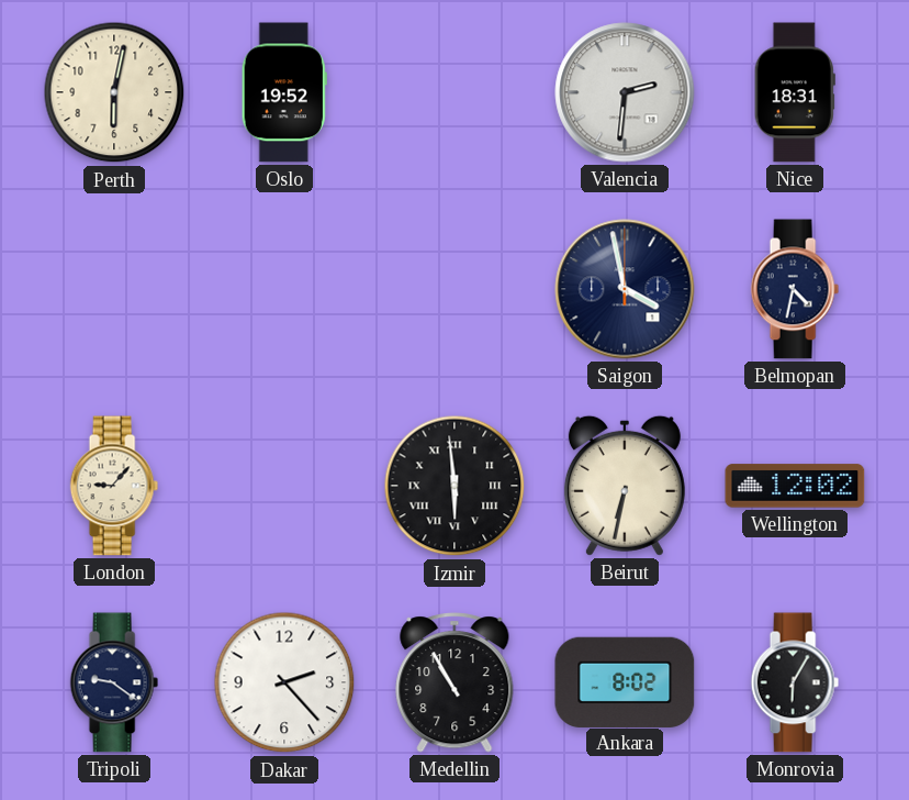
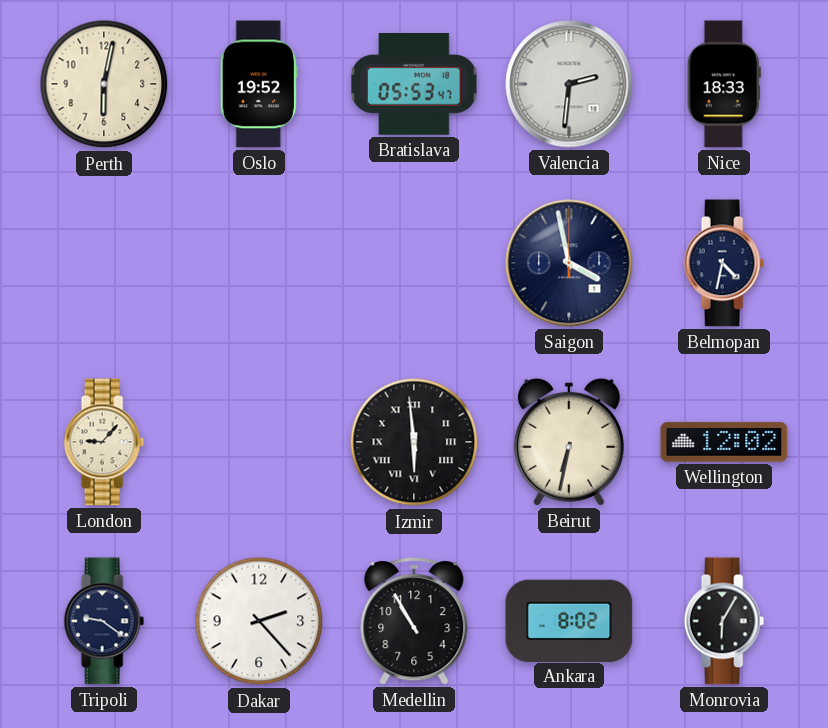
Bratislava: none -> 05:53 (414, 85)
Nice: 18:31 -> 18:33 (724, 84)
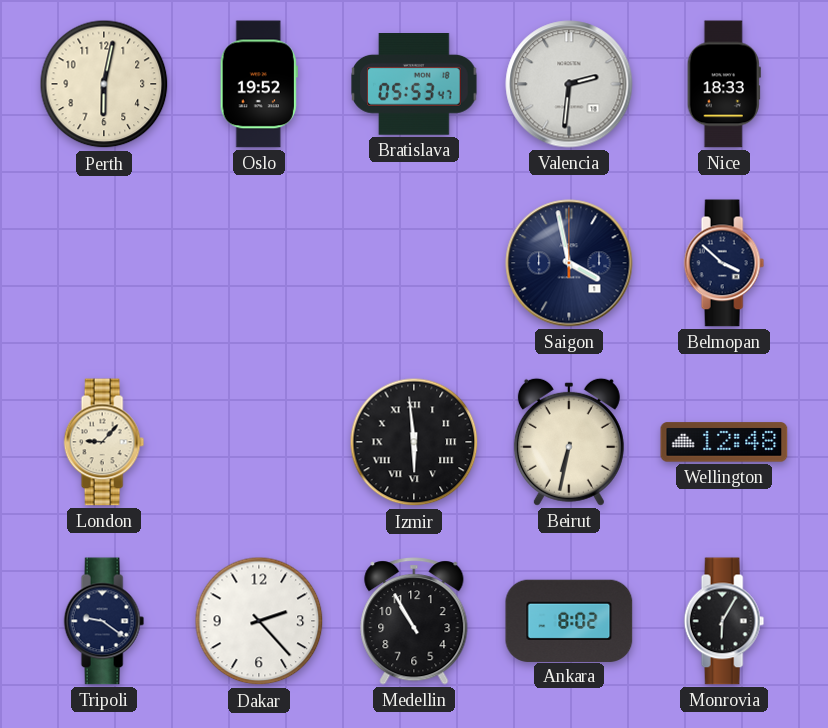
Belmopan: 4:32 -> 3:52 (724, 263)
Wellington: 12:02 -> 12:48 (724, 442)
